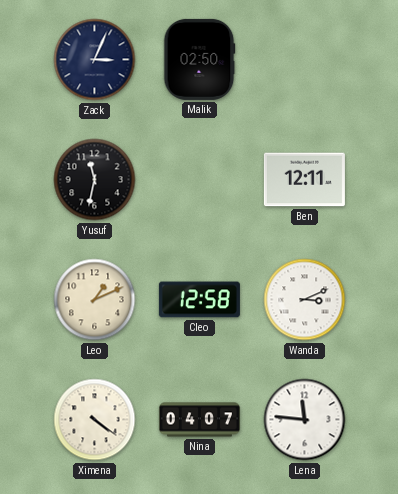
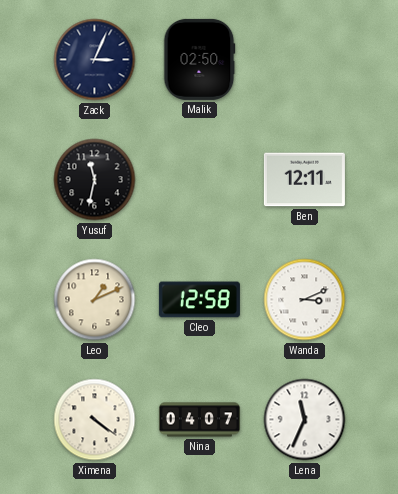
Lena: 11:46 -> 11:34 (305, 420)
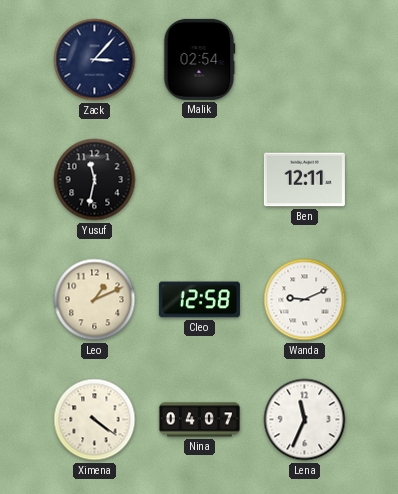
Zack: 3:04 -> 3:07 (95, 60)
Malik: 02:50 -> 02:54 (199, 59)
Wanda: 3:11 -> 9:11 (305, 300)
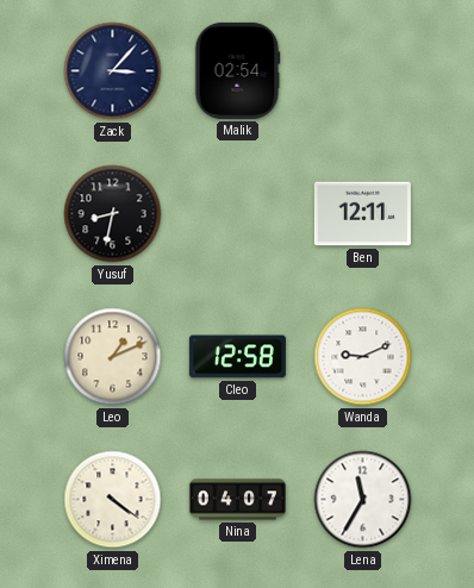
Yusuf: 11:32 -> 8:32 (113, 214)
Lena: 11:34 -> 11:35 (363, 500)
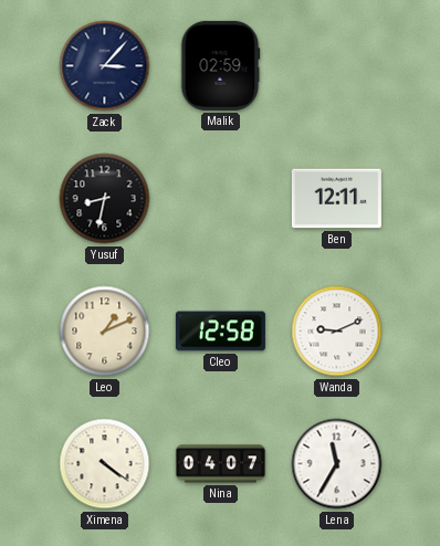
Malik: 02:54 -> 02:59 (220, 65)
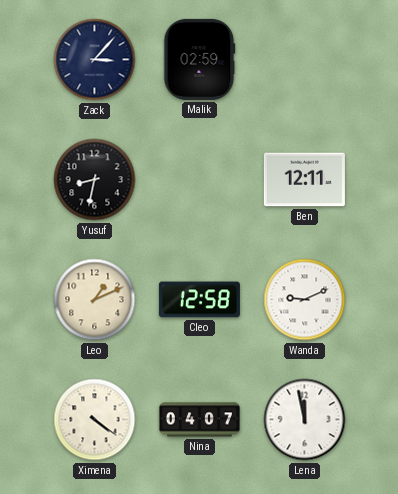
Lena: 11:35 -> 11:58 (305, 420)
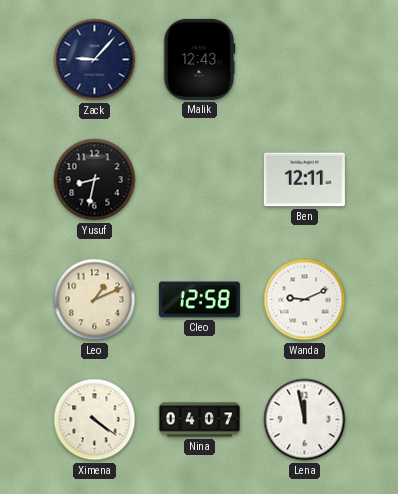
Zack: 3:07 -> 9:07 (95, 60)
Malik: 02:59 -> 12:43 (199, 59)
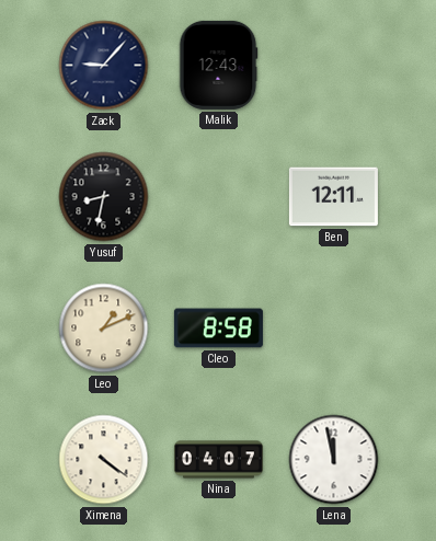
Cleo: 12:58 -> 8:58 (218, 329)
Wanda: 9:11 -> none (305, 300)
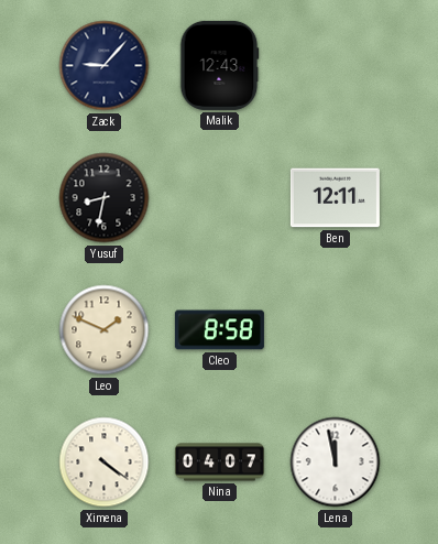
Leo: 1:11 -> 1:49 (105, 330)
